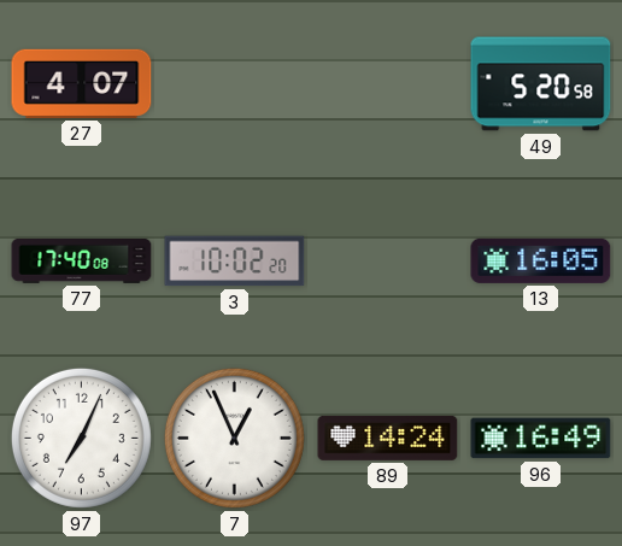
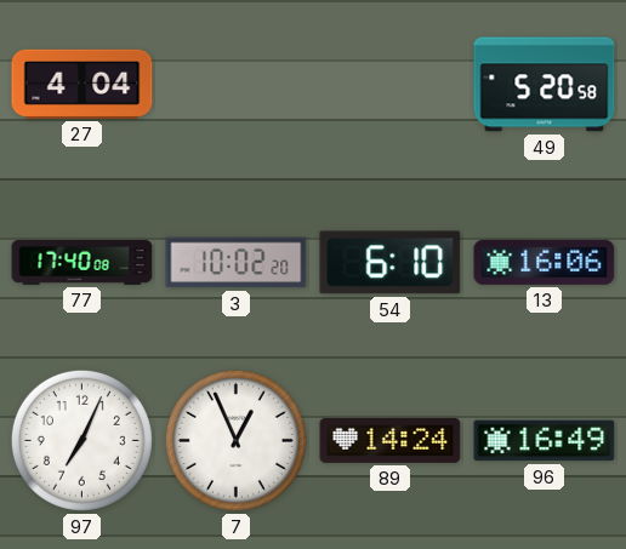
27: 4:07 -> 4:04 (82, 84)
54: none -> 6:10 (391, 263)
13: 16:05 -> 16:06 (545, 262)
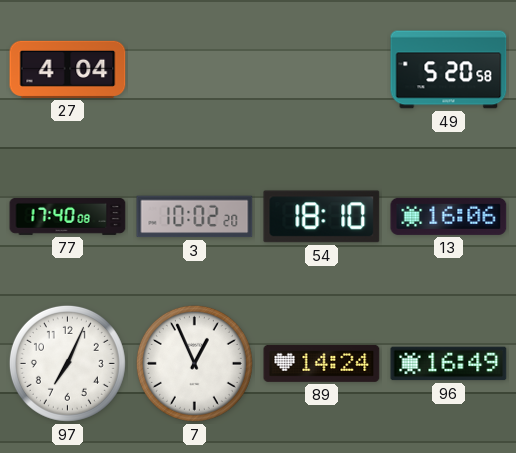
54: 6:10 -> 18:10 (322, 217)
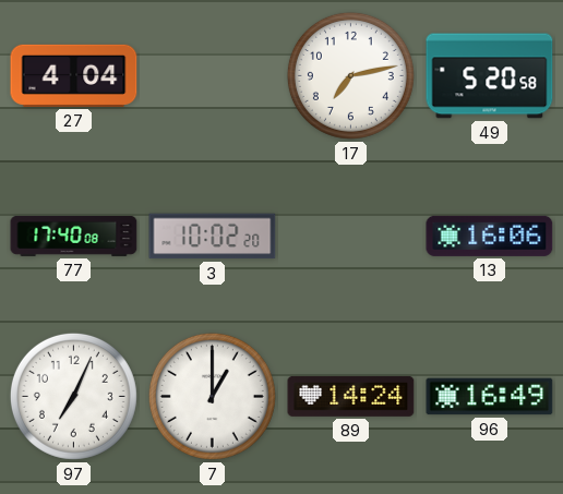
17: none -> 7:13 (350, 75)
54: 18:10 -> none (322, 217)
7: 12:56 -> 1:00 (212, 396)
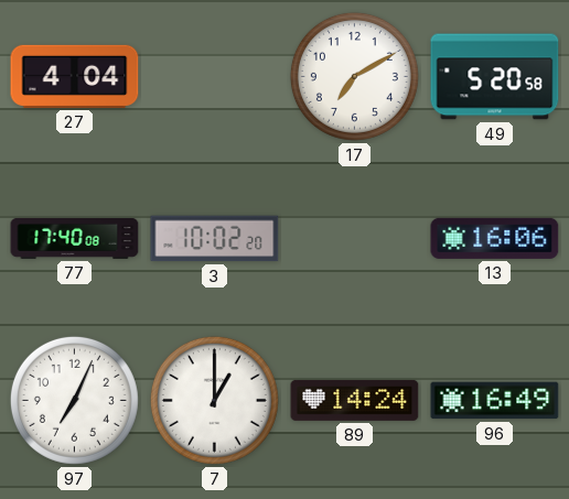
17: 7:13 -> 7:10 (354, 76)
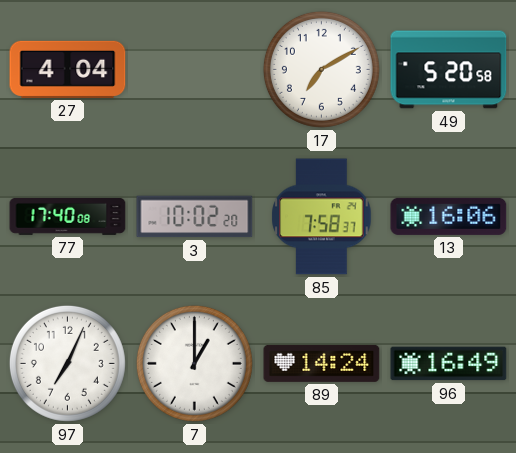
85: none -> 7:58 (322, 217)
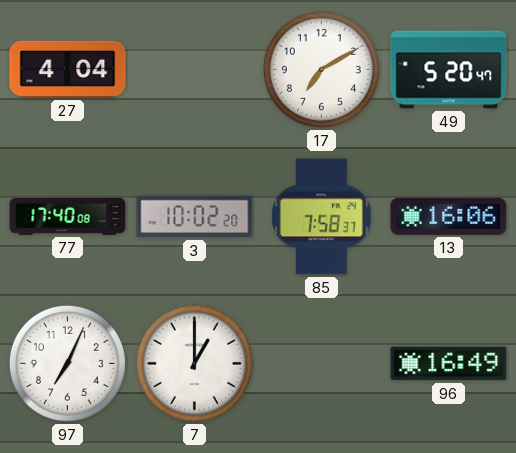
49: 5:20:58 -> 5:20:47 (449, 70)
89: 14:24 -> none (322, 363)
